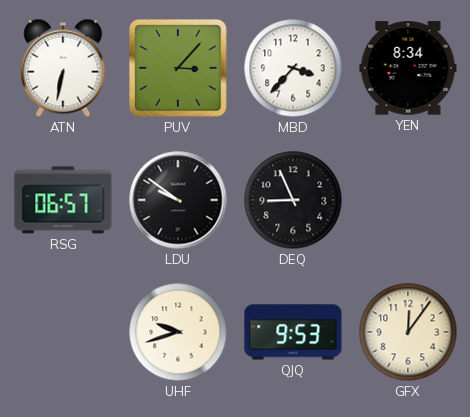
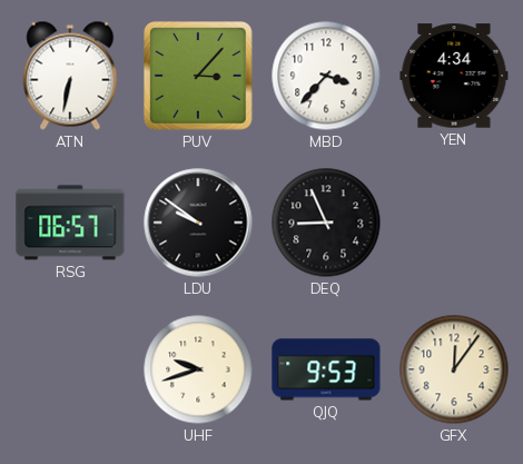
YEN: 8:34 -> 4:34 (454, 76)
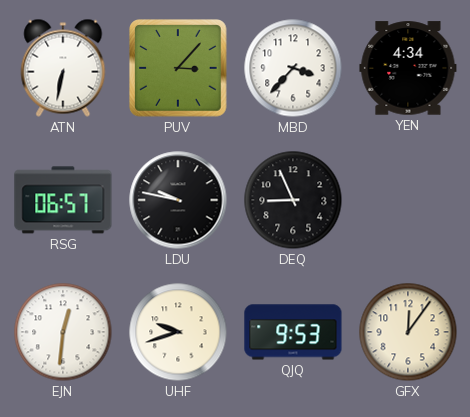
LDU: 9:51 -> 9:47 (178, 200)
EJN: none -> 12:31 (63, 332)
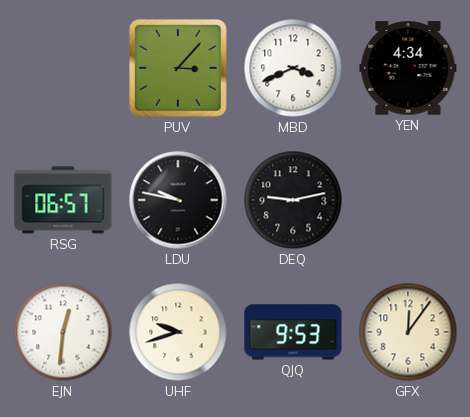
ATN: 6:32 -> none (63, 68)
MBD: 3:37 -> 3:41 (293, 68)
DEQ: 8:56 -> 9:13 (293, 200)
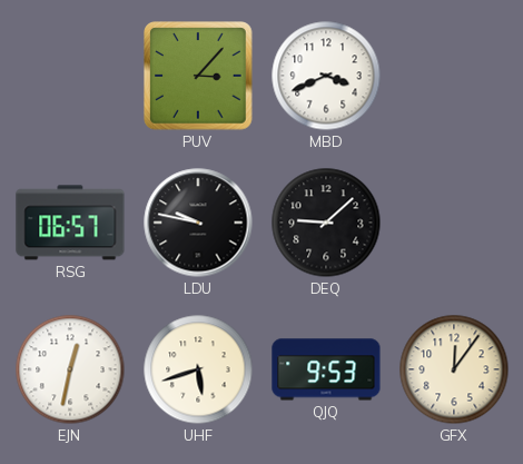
YEN: 4:34 -> none (408, 68)
DEQ: 9:13 -> 9:08 (326, 223)
EJN: 12:31 -> 12:32 (70, 369)
UHF: 9:42 -> 5:42 (198, 369)
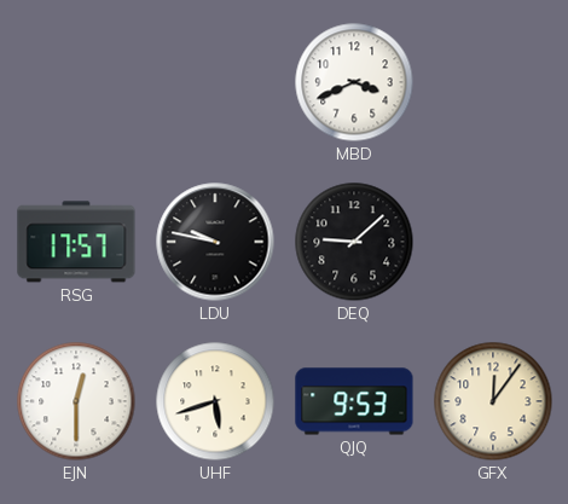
PUV: 3:07 -> none (199, 77)
RSG: 06:57 -> 17:57 (76, 242)
EJN: 12:32 -> 12:30 (76, 401)
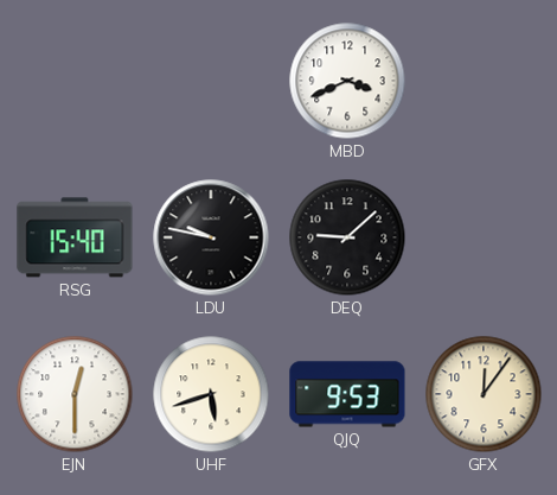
RSG: 17:57 -> 15:40 (75, 237)
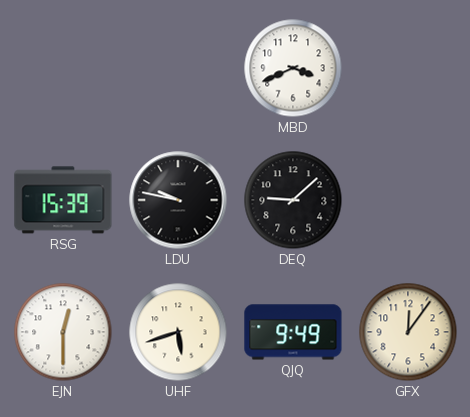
RSG: 15:40 -> 15:39 (63, 200)
QJQ: 9:53 -> 9:49 (293, 332)
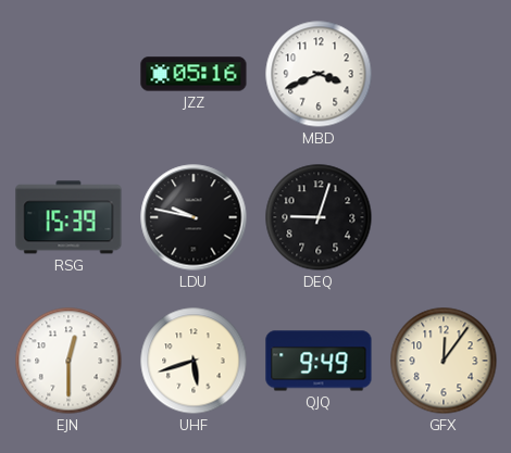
JZZ: none -> 05:16 (194, 74)
DEQ: 9:08 -> 9:03 (319, 217)
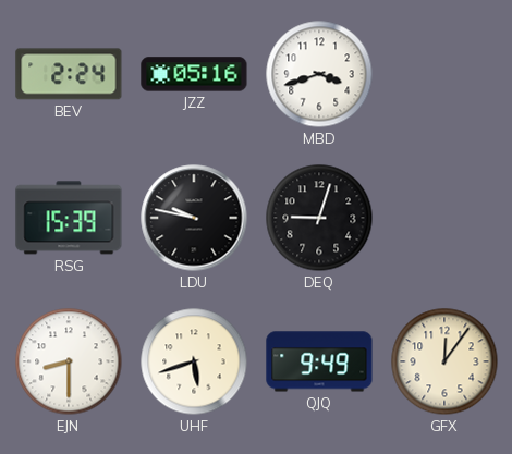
BEV: none -> 2:24 (69, 74)
MBD: 3:41 -> 3:42 (319, 74)
EJN: 12:30 -> 8:30 (69, 361)
